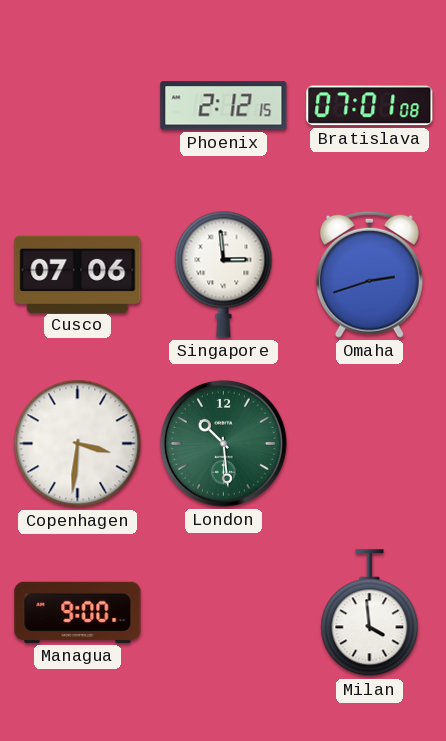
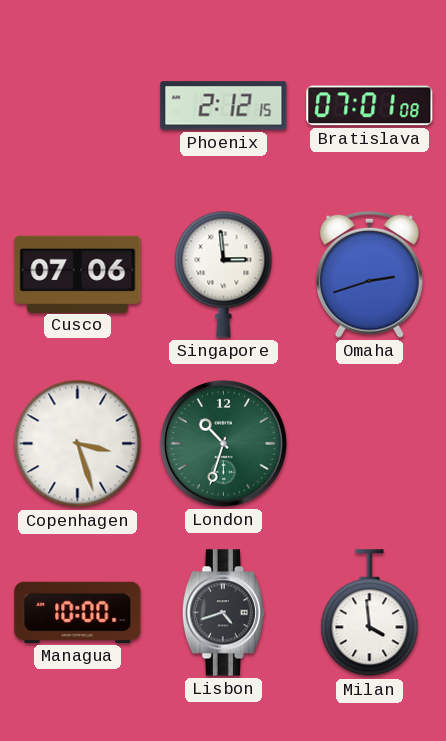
Copenhagen: 3:31 -> 3:27 (78, 444)
London: 10:29 -> 10:33 (223, 443)
Managua: 9:00 -> 10:00 (78, 612)
Lisbon: none -> 4:42 (223, 613)
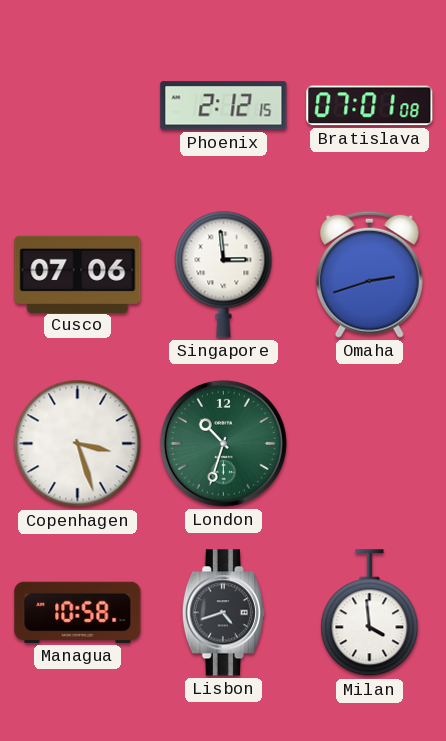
Managua: 10:00 -> 10:58 (78, 612)
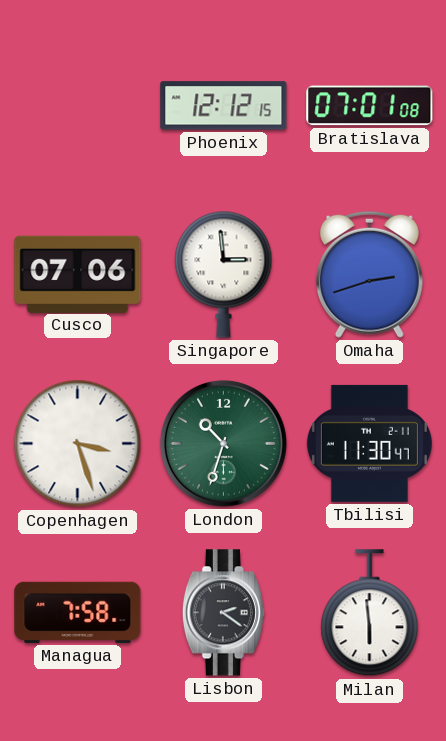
Phoenix: 2:12 -> 12:12 (224, 106)
Tbilisi: none -> 11:30 (369, 443)
Managua: 10:58 -> 7:58 (78, 612)
Lisbon: 4:42 -> 2:21 (223, 613)
Milan: 3:59 -> 5:59 (370, 613)
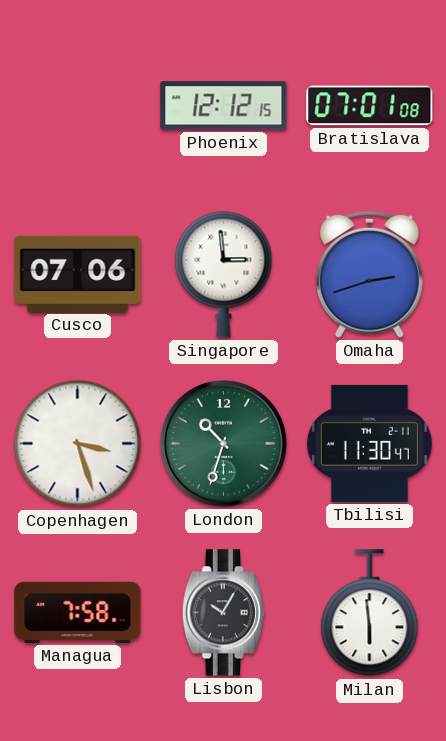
Lisbon: 2:21 -> 10:05 (223, 613)
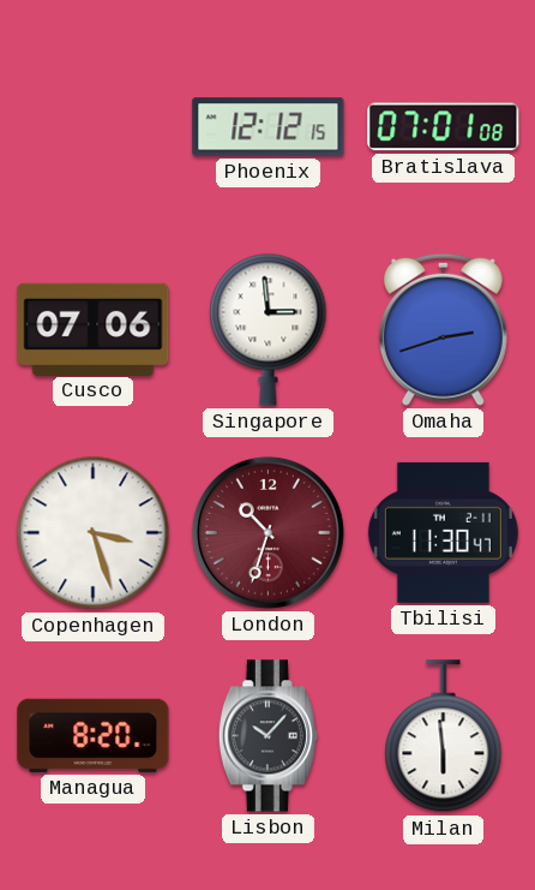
London dial: green -> burgundy (267, 532)
Managua: 7:58 -> 8:20 (94, 735)
Lisbon: 10:05 -> 10:07 (267, 736)
